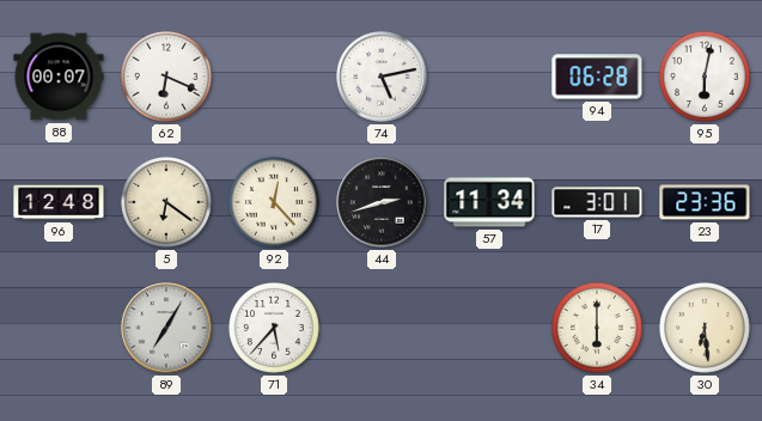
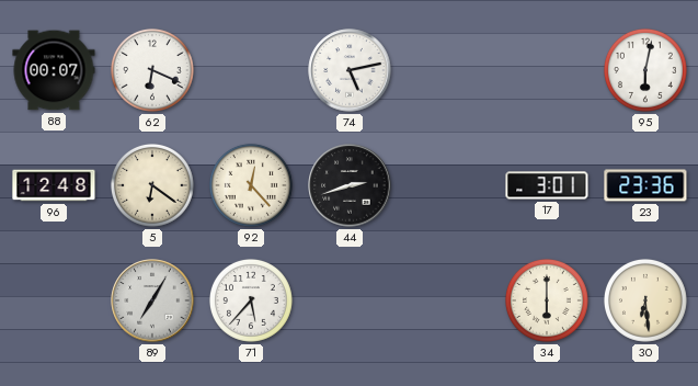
94: 06:28 -> none (597, 77)
57: 11:34 -> none (489, 202)
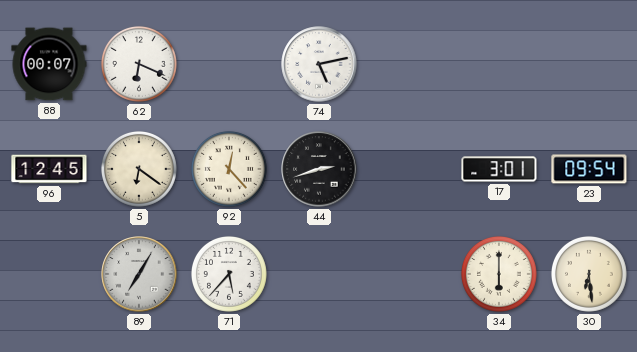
95: 6:02 -> none (645, 70)
96: 12:48 -> 12:45 (49, 169)
23: 23:36 -> 09:54 (589, 169)
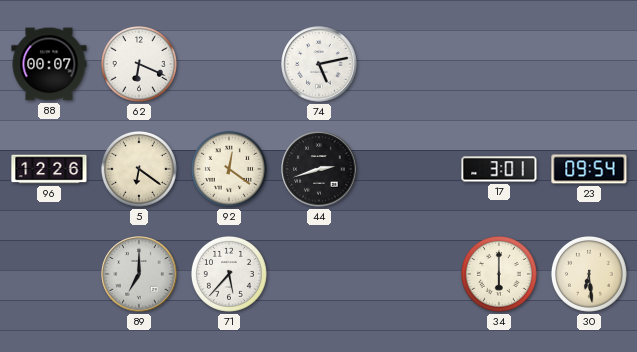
96: 12:45 -> 12:26 (49, 169)
92: 12:23 -> 12:21 (229, 169)
89: 7:05 -> 7:00 (139, 274)
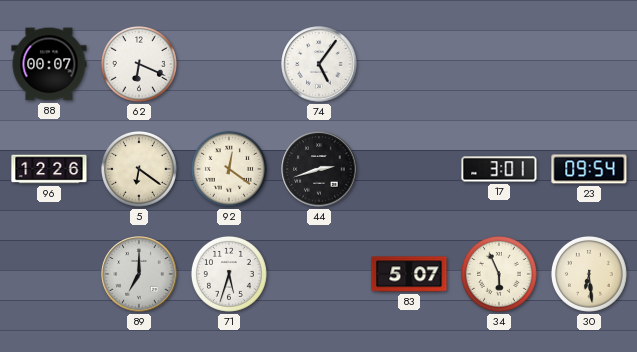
74: 5:13 -> 5:06 (319, 64)
71: 5:37 -> 5:33 (229, 274)
83: none -> 5:07 (409, 274)
34: 6:00 -> 5:56 (499, 274)
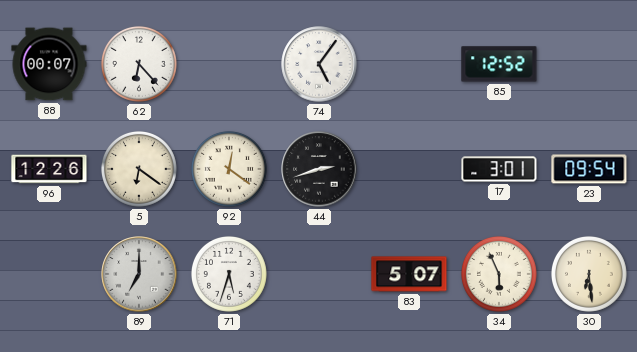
62: 6:19 -> 6:23 (139, 64)
85: none -> 12:52 (499, 64)
